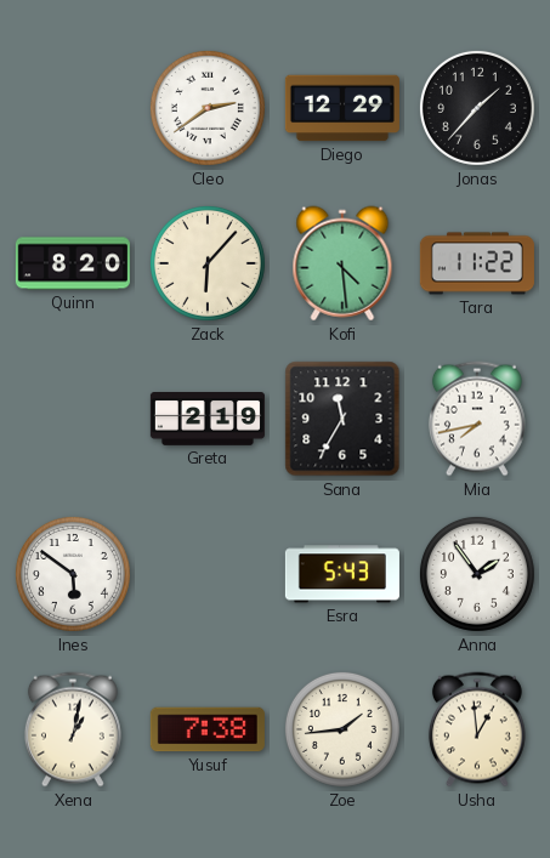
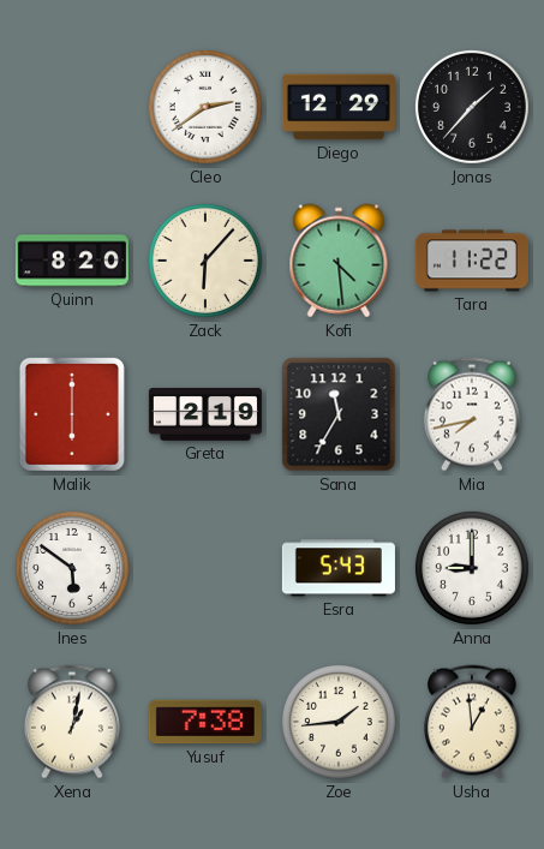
Malik: none -> 6:00 (72, 414)
Anna: 1:54 -> 9:00 (472, 568)
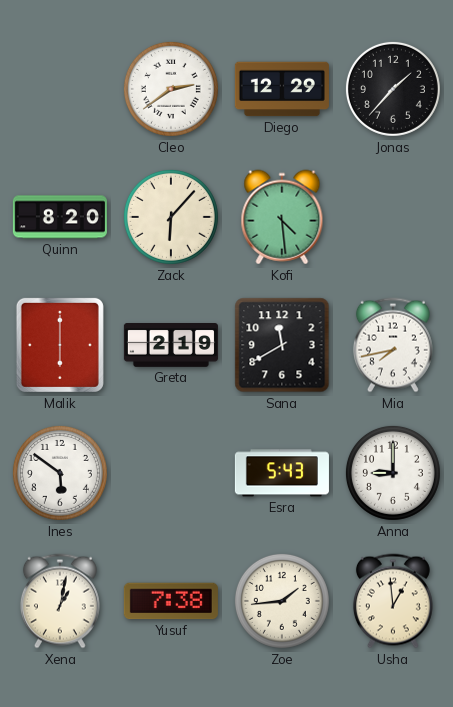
Tara: 11:22 -> none (472, 261)
Sana: 11:35 -> 11:40 (282, 345)
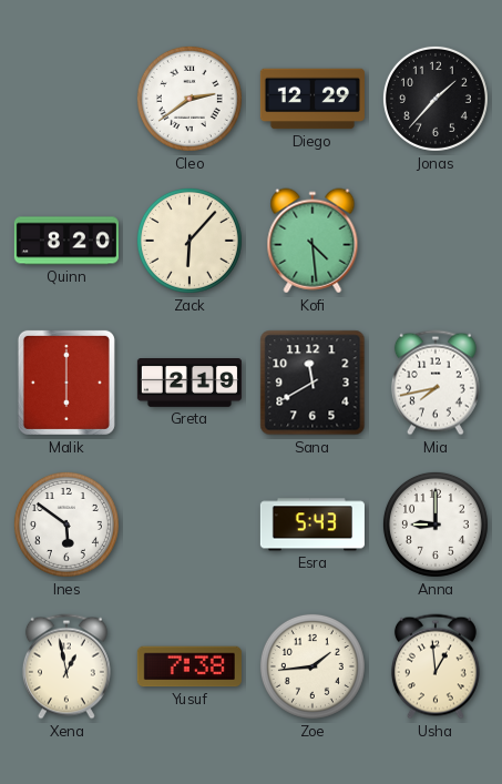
Xena: 1:02 -> 12:58 (66, 666)
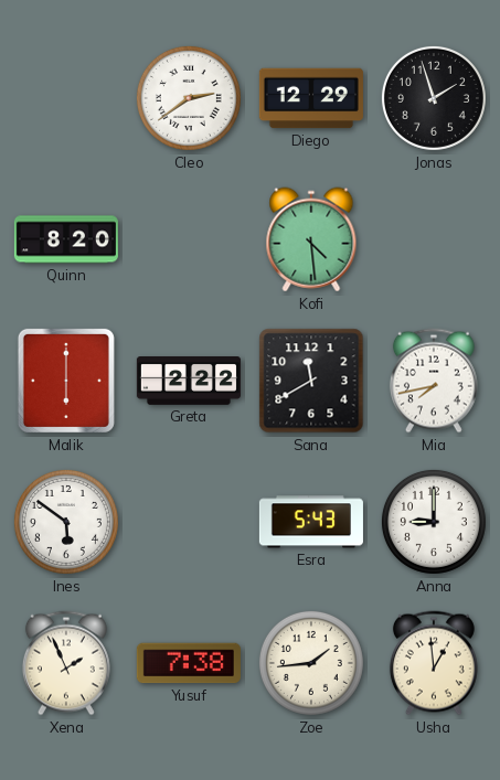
Jonas: 1:37 -> 1:57 (434, 98)
Zack: 6:07 -> none (189, 241)
Greta: 2:19 -> 2:22 (189, 382)
Xena: 12:58 -> 1:56 (66, 663)
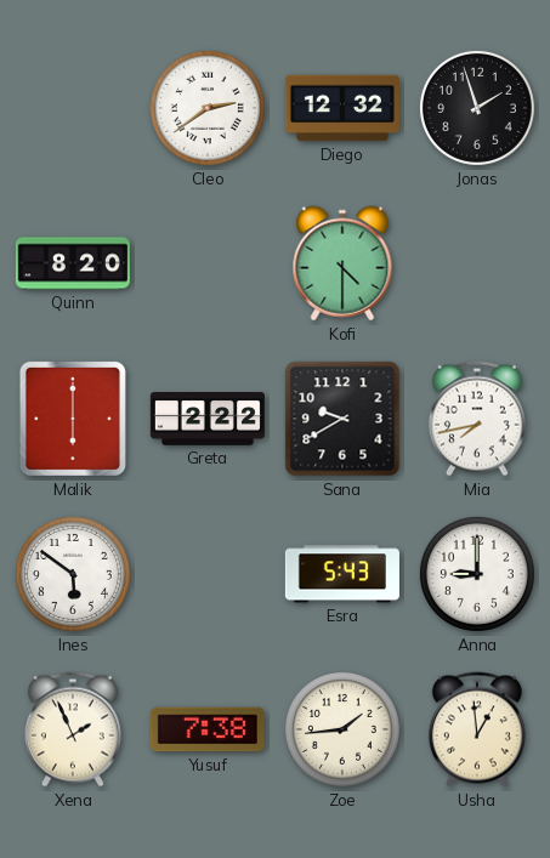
Diego: 12:29 -> 12:32 (342, 108)
Kofi: 4:29 -> 4:30 (342, 263)
Sana: 11:40 -> 9:40 (342, 419)
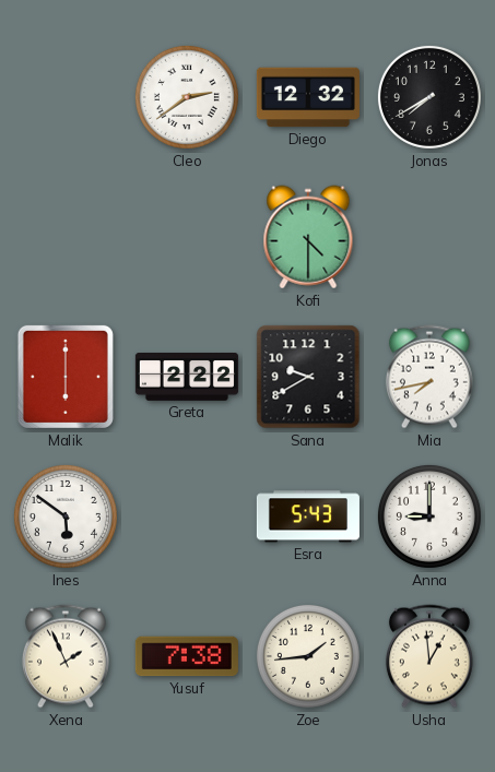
Jonas: 1:57 -> 7:40 (429, 97)
Quinn: 8:20 -> none (73, 263)
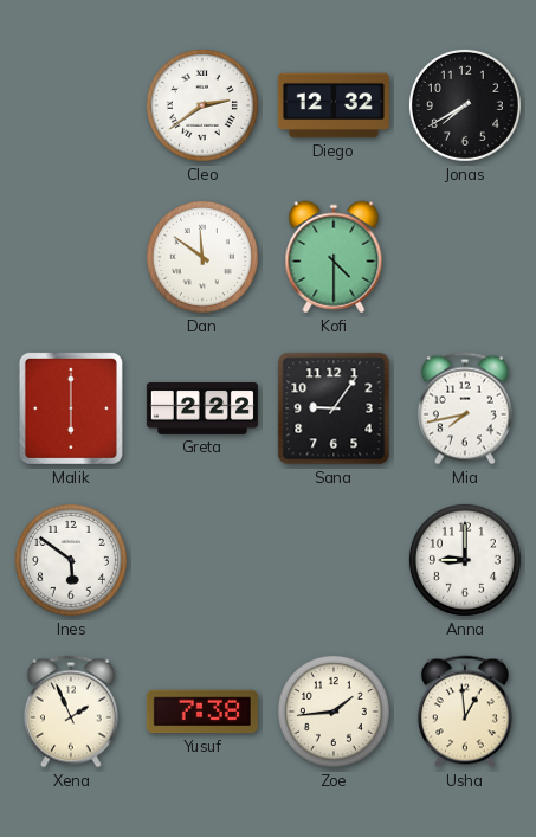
Dan: none -> 11:51 (202, 257)
Sana: 9:40 -> 9:06 (334, 408)
Esra: 5:43 -> none (308, 516)
